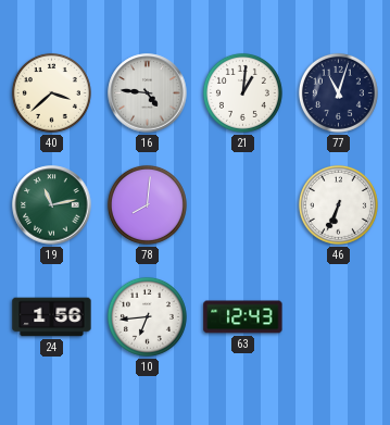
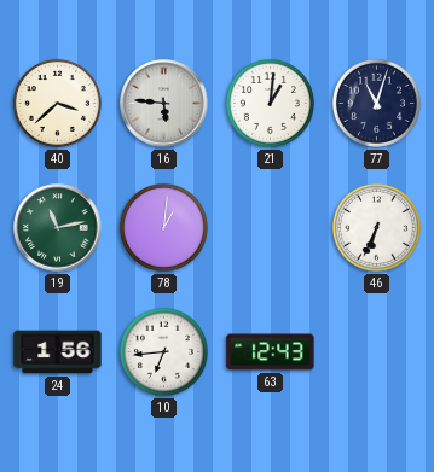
16: 4:46 -> 5:46 (164, 104)
78: 8:01 -> 1:01 (163, 227)
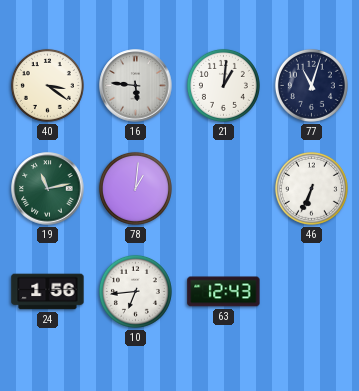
40: 3:38 -> 3:21 (47, 85)
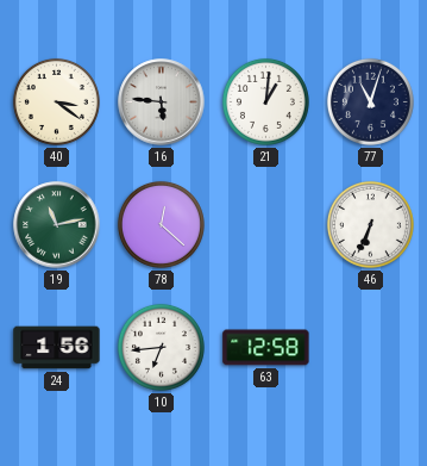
78: 1:01 -> 12:22 (161, 224)
63: 12:43 -> 12:58 (266, 348)
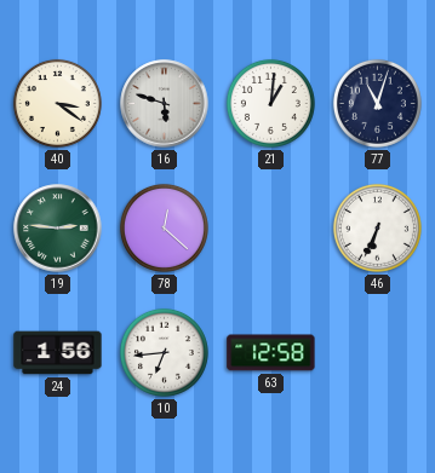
16: 5:46 -> 5:48 (165, 104)
19: 11:13 -> 2:46 (58, 229)
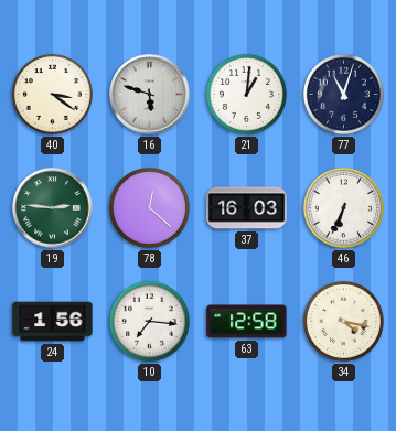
37: none -> 16:03 (247, 208)
10: 6:44 -> 7:16 (149, 321)
34: none -> 4:17 (343, 321)
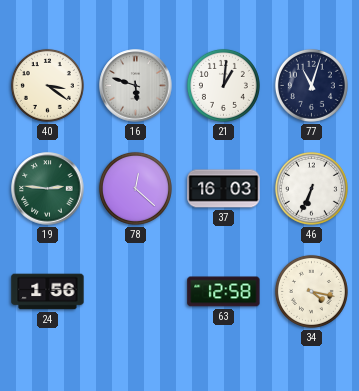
10: 7:16 -> none (149, 321)
